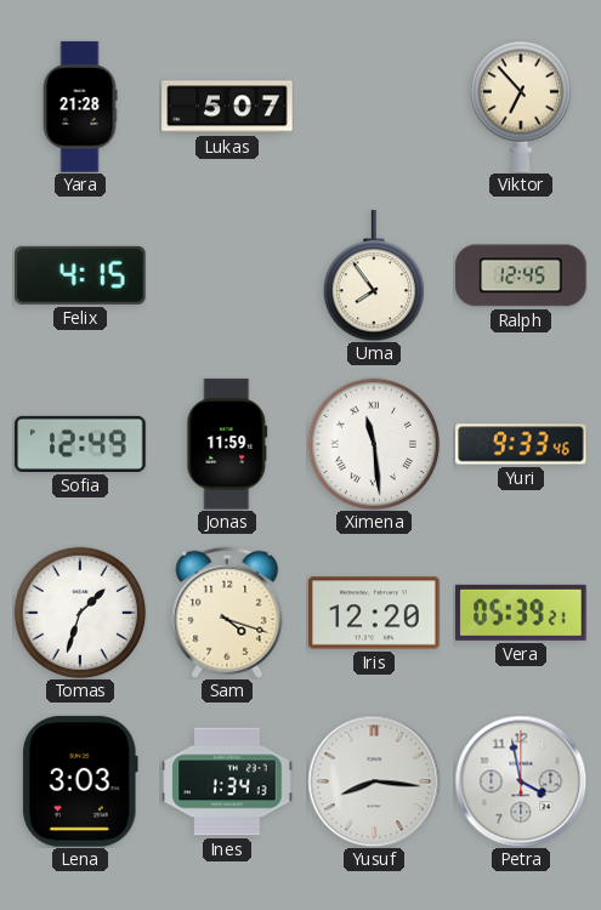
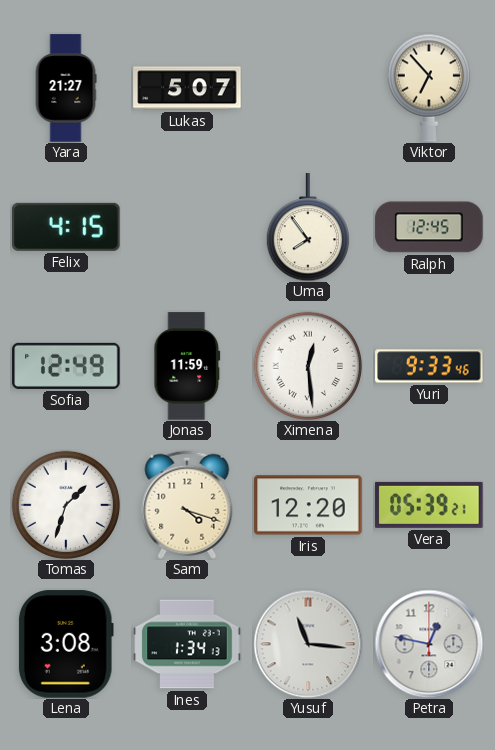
Yara: 21:28 -> 21:27 (66, 88)
Ximena: 11:29 -> 12:29 (308, 366)
Lena: 3:03 -> 3:08 (66, 644)
Yusuf: 8:16 -> 11:16 (308, 644)
Petra: 3:58 -> 12:47 (429, 644)
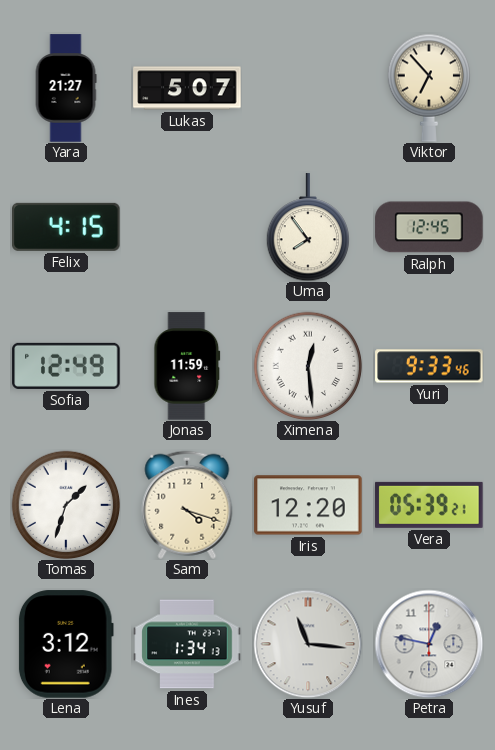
Lena: 3:08 -> 3:12 (66, 644)
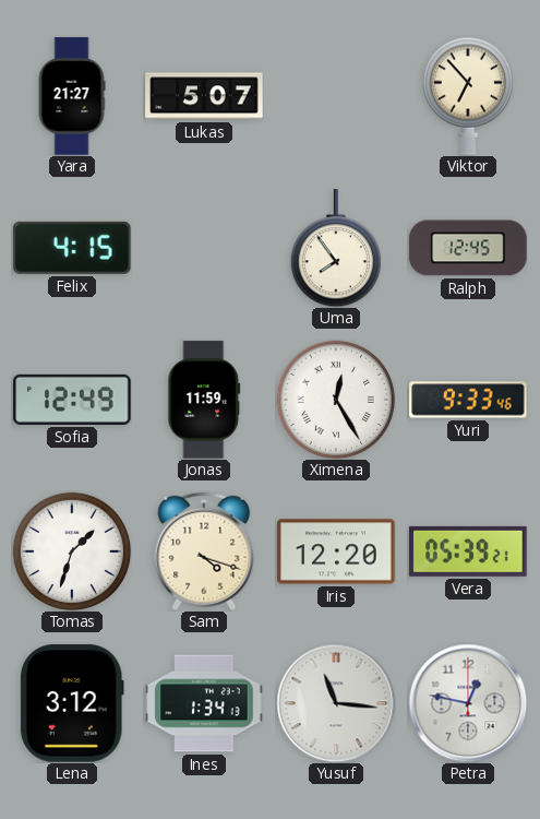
Ximena: 12:29 -> 12:25 (336, 400)
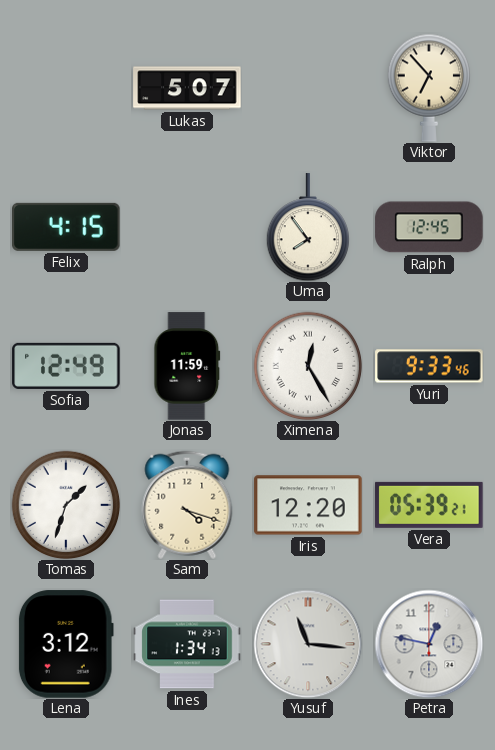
Yara: 21:27 -> none (72, 96)
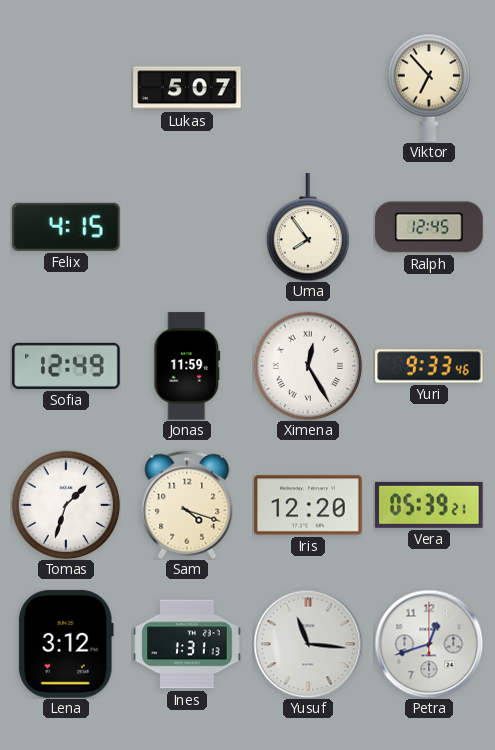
Ines: 1:34 -> 1:31 (187, 644)
Petra: 12:47 -> 12:42 (429, 644)
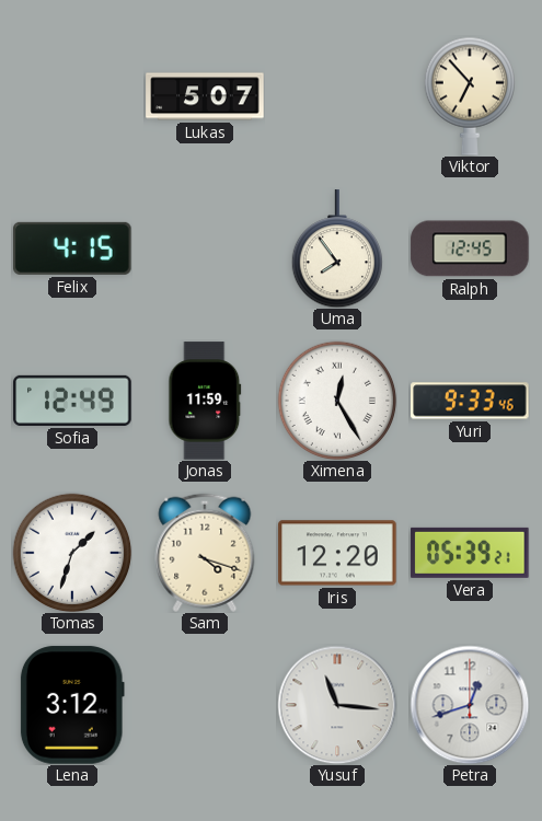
Ines: 1:31 -> none (187, 644)
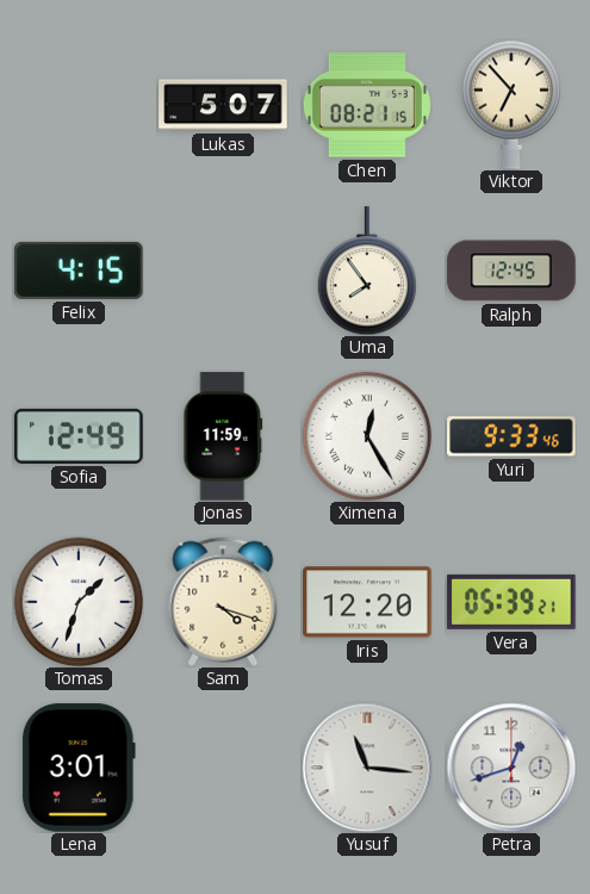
Chen: none -> 08:21 (367, 105)
Lena: 3:12 -> 3:01 (79, 768)
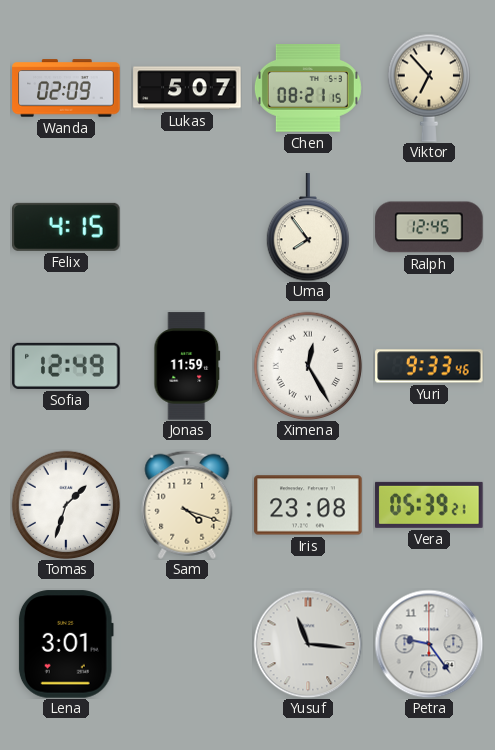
Wanda: none -> 02:09 (66, 88)
Iris: 12:20 -> 23:08 (308, 505)
Petra: 12:42 -> 9:24 (429, 644)
